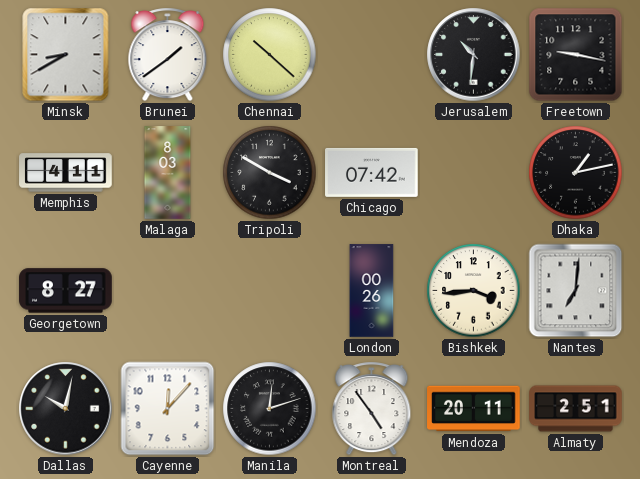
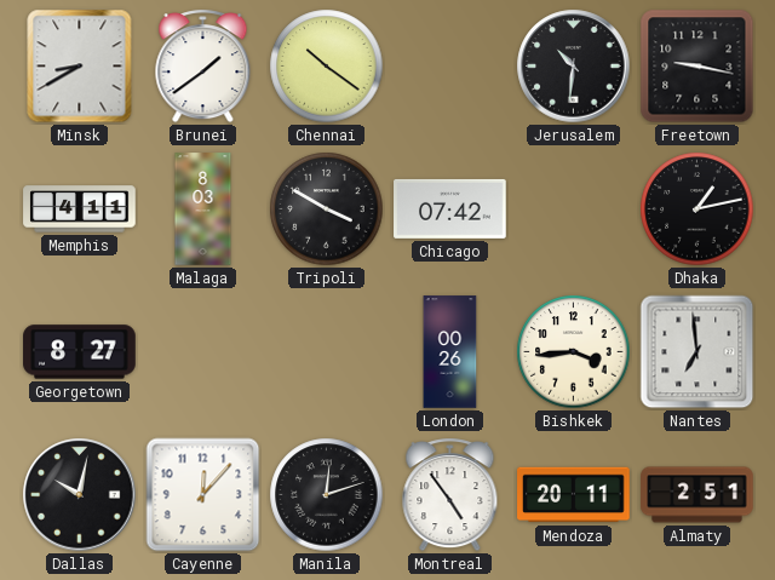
Chennai: 10:22 -> 10:21 (327, 67)
Nantes: 7:01 -> 6:59 (697, 352)
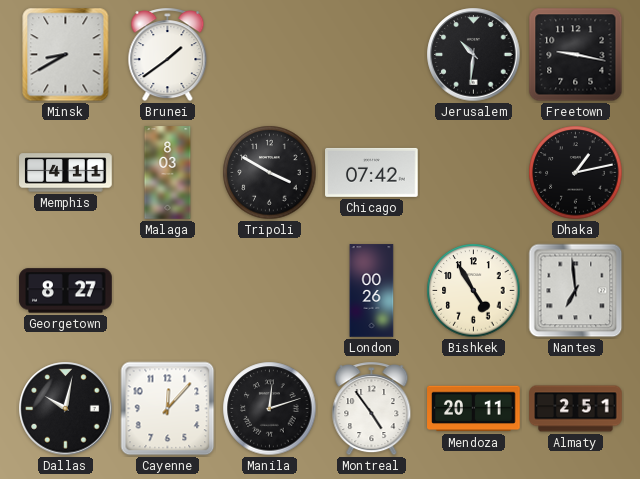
Chennai: 10:21 -> none (327, 67)
Bishkek: 3:44 -> 4:55 (474, 291)
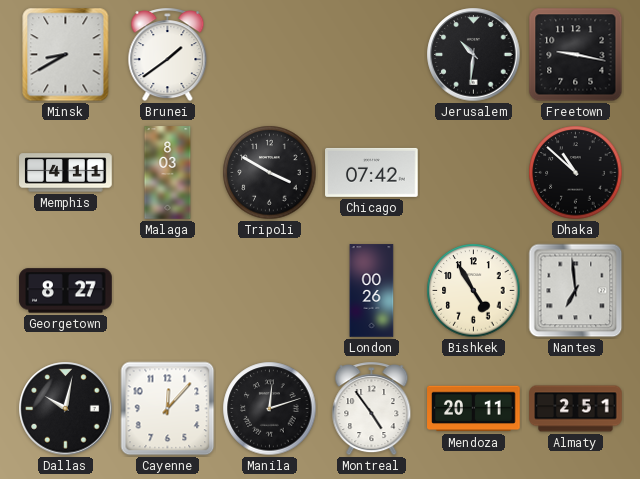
Dhaka: 1:13 -> 10:52 (576, 173)
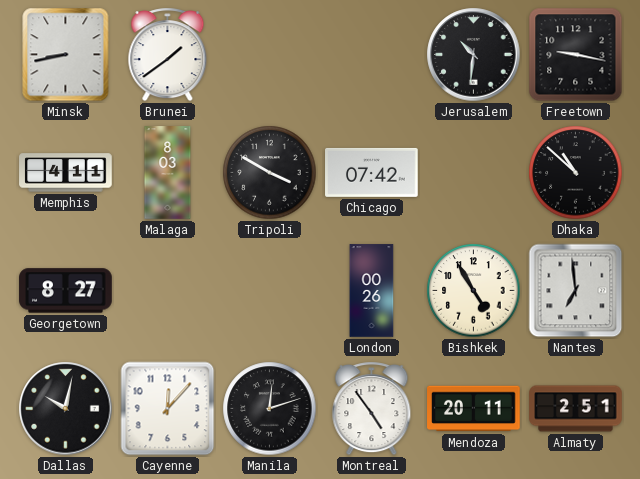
Minsk: 8:40 -> 8:43 (66, 55)
